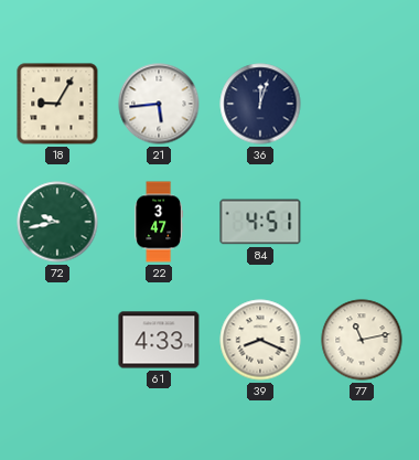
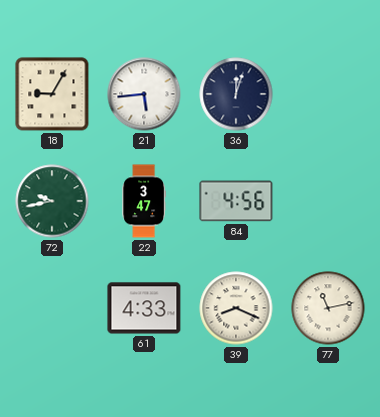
84: 4:51 -> 4:56 (236, 201)
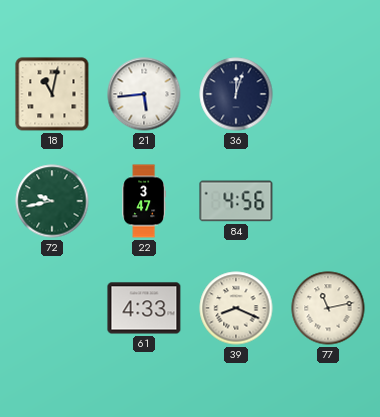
18: 9:05 -> 11:02 (52, 94)
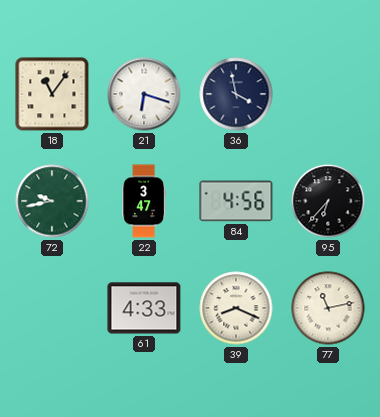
18: 11:02 -> 11:06 (52, 94)
21: 5:44 -> 6:18 (144, 94)
36: 12:03 -> 3:58 (236, 94)
95: none -> 6:37 (328, 201)
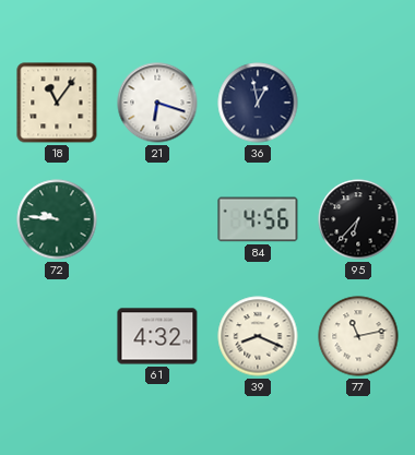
36: 3:58 -> 12:58 (258, 103)
72: 9:43 -> 9:46 (57, 219)
22: 3:47 -> none (144, 201)
61: 4:33 -> 4:32 (157, 336)
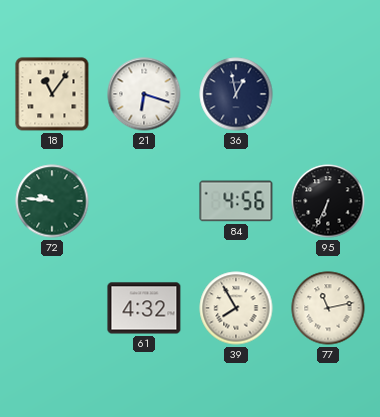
95: 6:37 -> 6:34 (328, 201)
39: 8:19 -> 7:55 (236, 308)
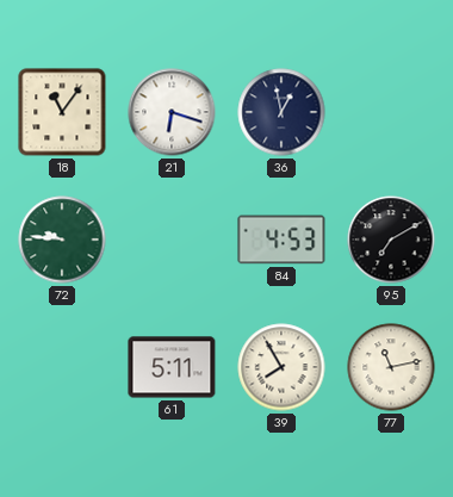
84: 4:56 -> 4:53 (281, 240)
95: 6:34 -> 7:10 (391, 240)
61: 4:32 -> 5:11 (172, 367)
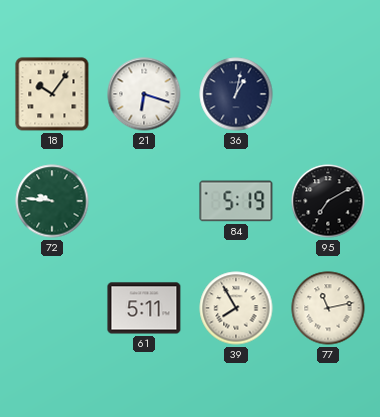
18: 11:06 -> 10:06 (52, 94)
36: 12:58 -> 1:02 (236, 94)
84: 4:53 -> 5:19 (236, 201)
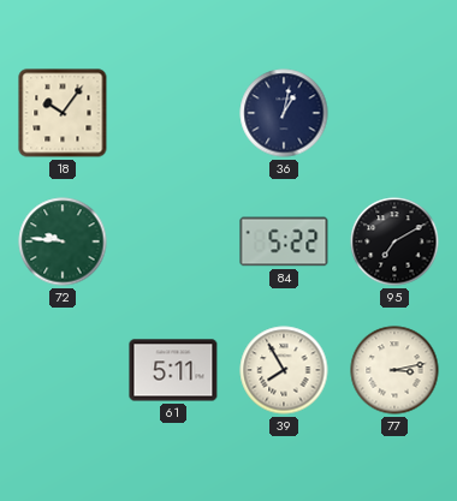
21: 6:18 -> none (144, 94)
84: 5:19 -> 5:22 (284, 241)
77: 11:13 -> 3:13 (394, 370)
